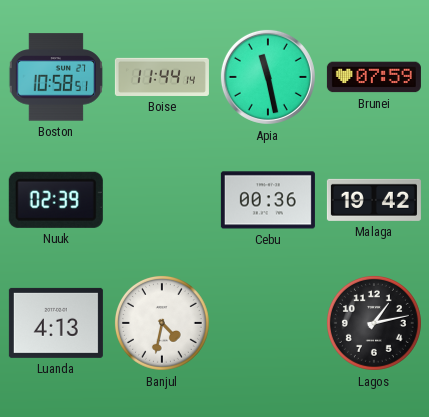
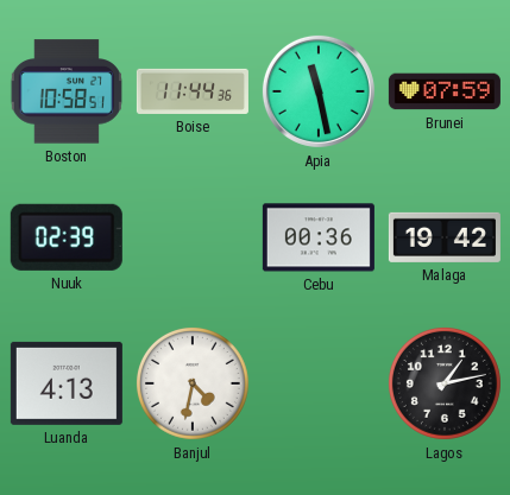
Boise: 11:44:14 -> 11:44:36 (193, 91)
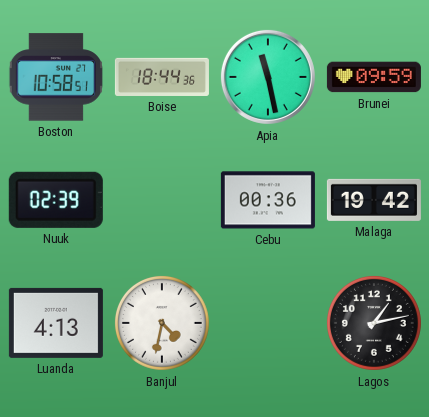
Boise: 11:44 -> 18:44 (162, 77)
Brunei: 07:59 -> 09:59 (374, 77)
